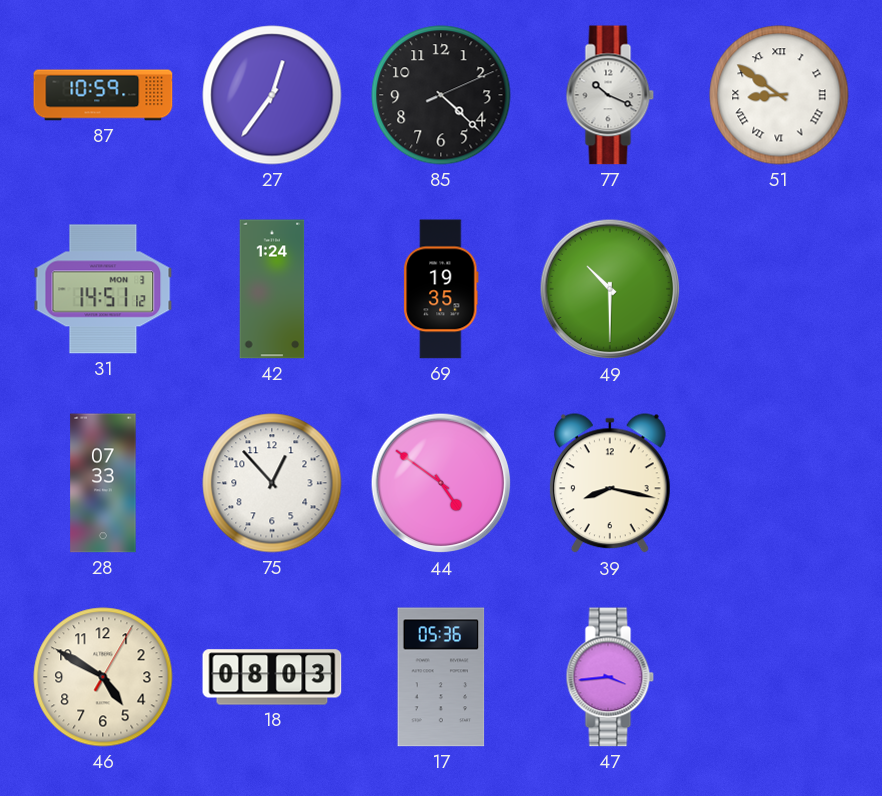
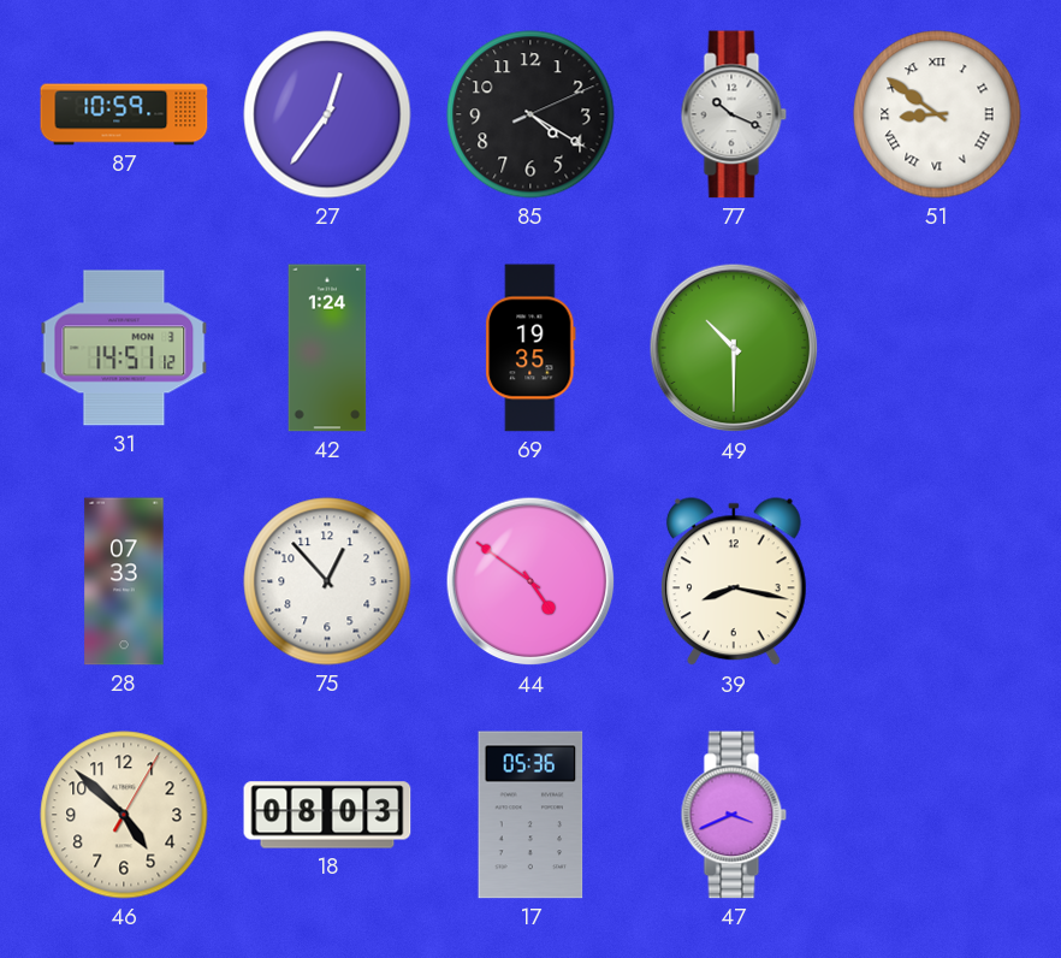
85: 4:22 -> 4:20 (530, 114)
46: 4:50 -> 4:52 (124, 815)
47: 3:44 -> 3:41 (734, 815)
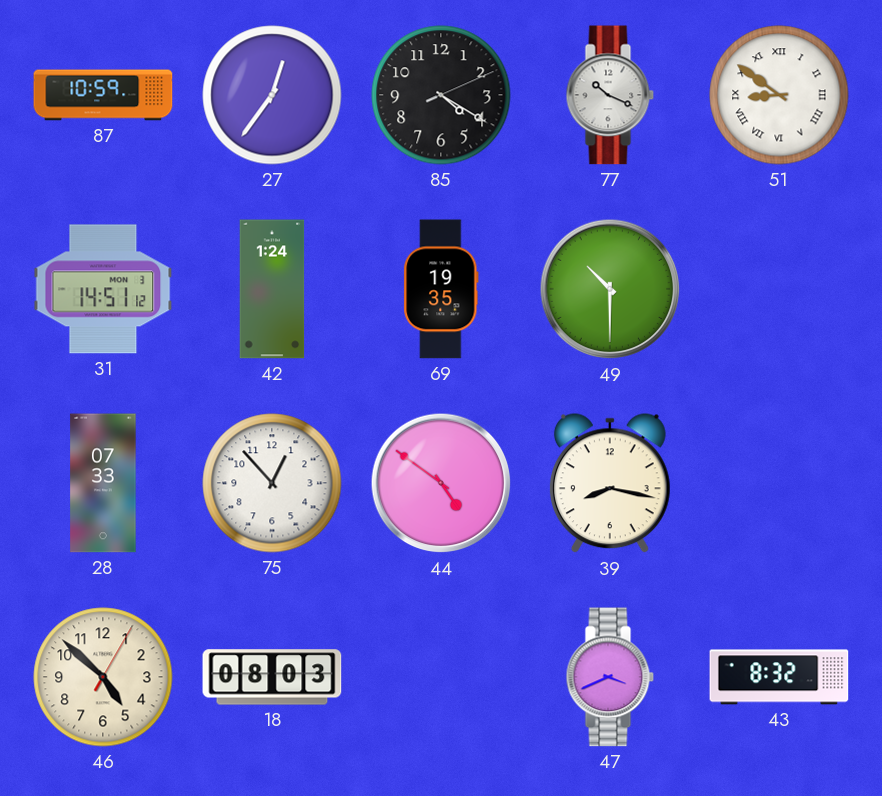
17: 05:36 -> none (530, 815)
43: none -> 8:32 (779, 677)
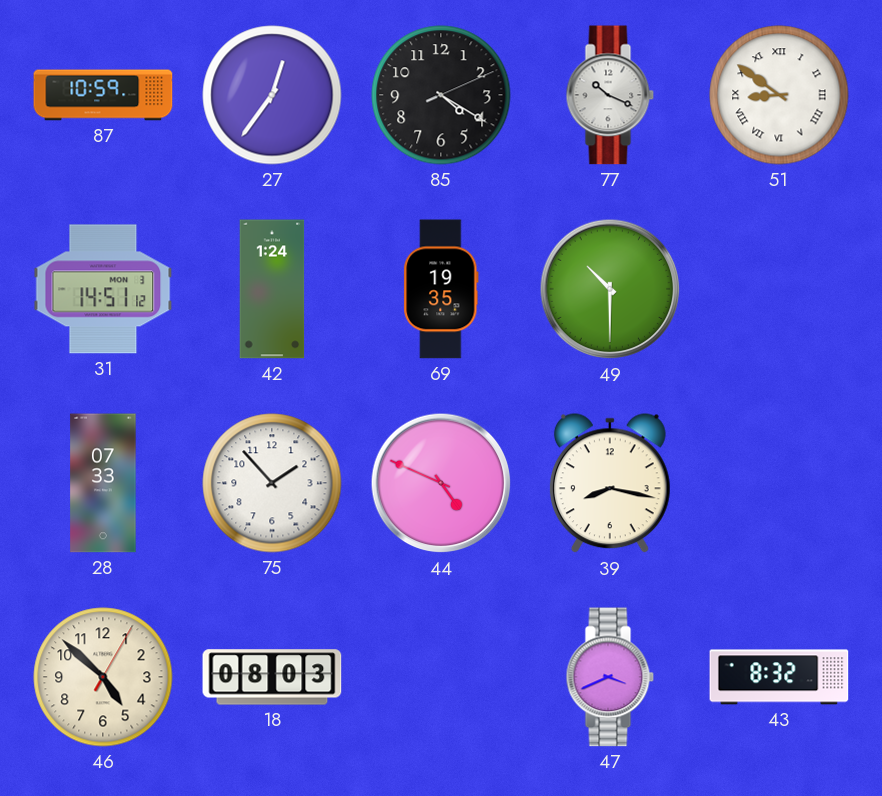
75: 12:53 -> 1:53 (272, 483)
44: 4:51 -> 4:49 (441, 483)
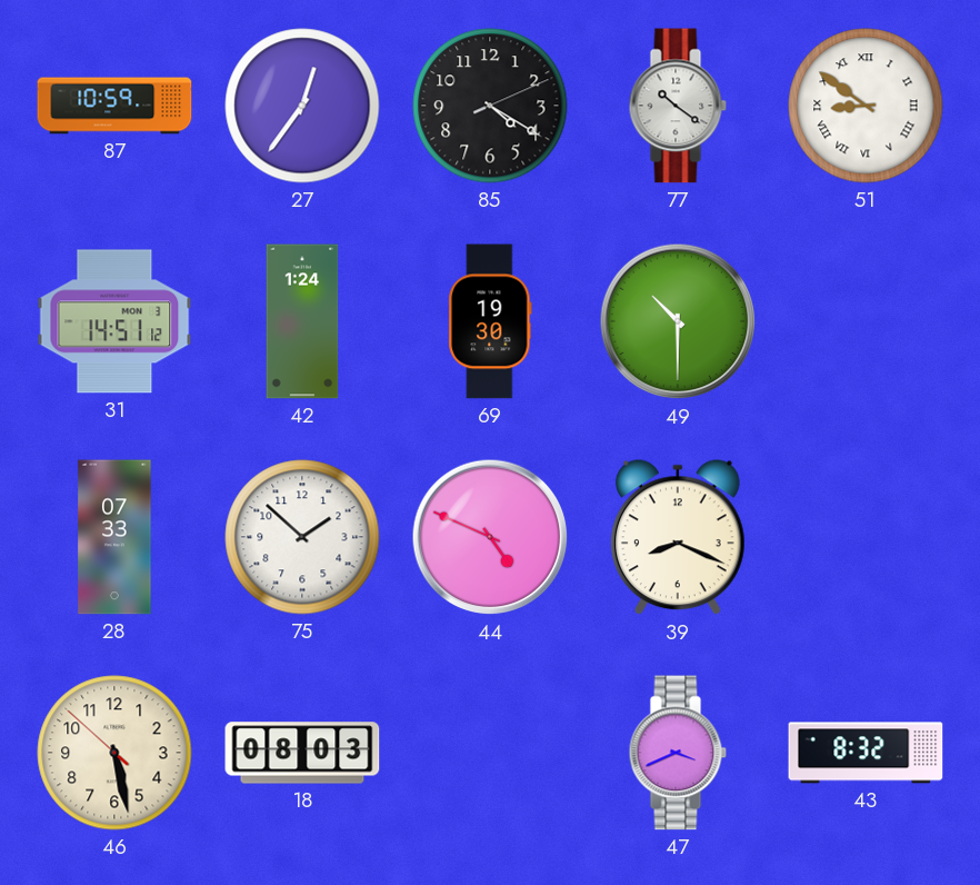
77: 10:19 -> 10:21 (678, 106)
69: 19:35 -> 19:30 (490, 321)
75: 1:53 -> 1:52 (302, 537)
39: 8:17 -> 8:19 (678, 538)
46: 4:52 -> 5:27 (114, 753)
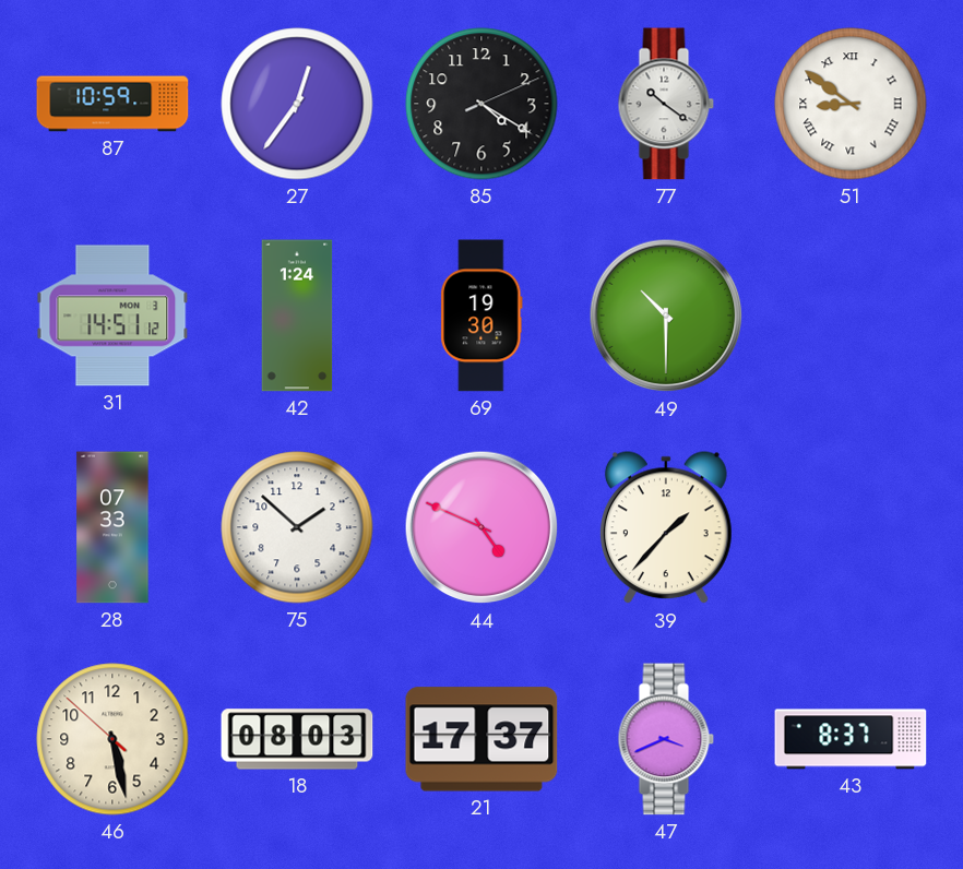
39: 8:19 -> 1:37 (666, 528)
21: none -> 17:37 (481, 739)
43: 8:32 -> 8:37 (851, 739)
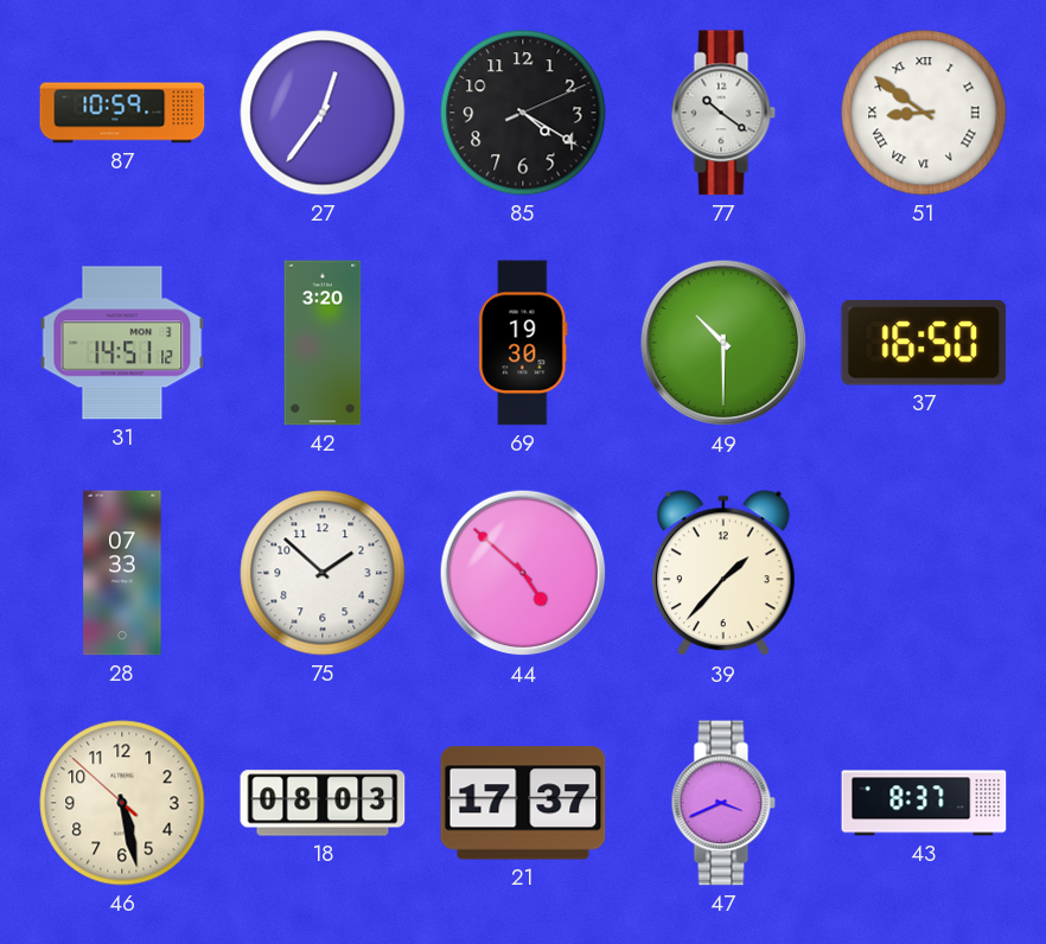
42: 1:24 -> 3:20 (323, 343)
37: none -> 16:50 (924, 344)
44: 4:49 -> 4:52 (523, 573)
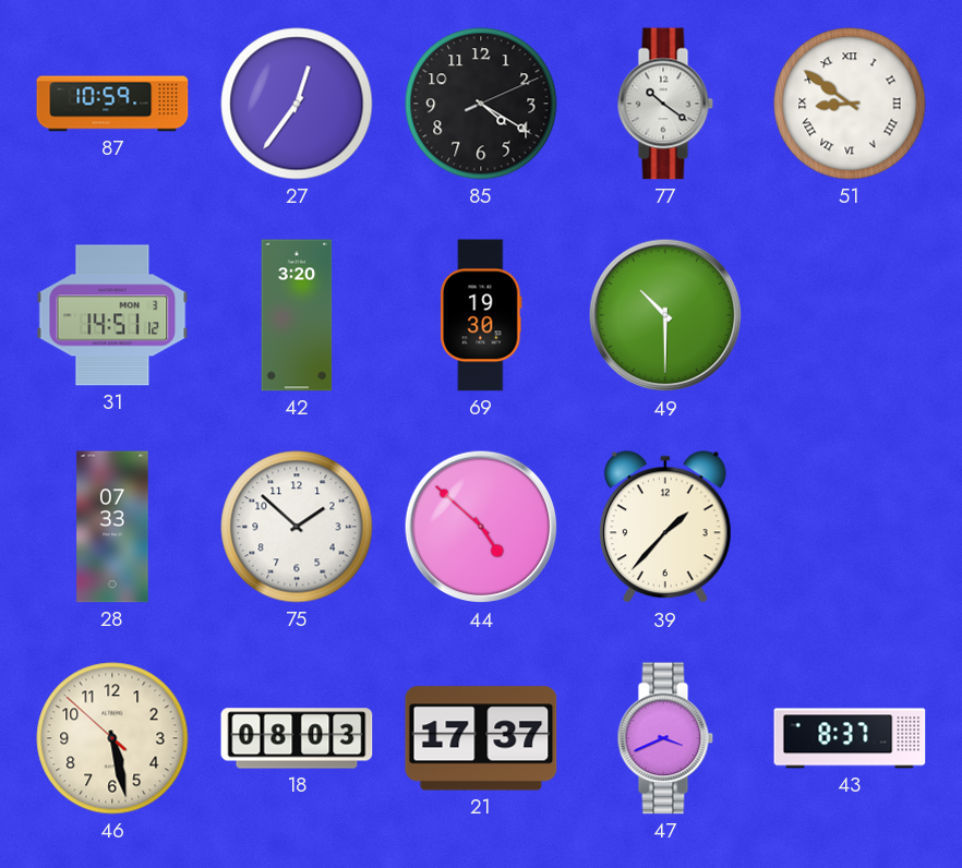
37: 16:50 -> none (924, 344)
